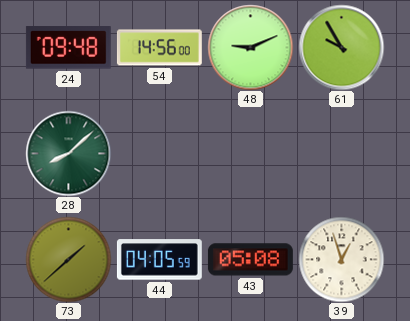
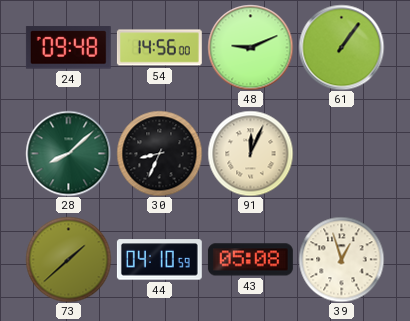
61: 9:55 -> 1:06 (341, 47)
30: none -> 8:34 (159, 153)
91: none -> 12:04 (250, 153)
44: 04:05 -> 04:10 (159, 260)
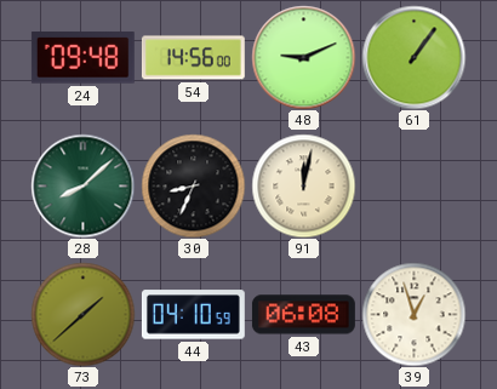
91: 12:04 -> 12:02 (303, 185)
43: 05:08 -> 06:08 (303, 315)
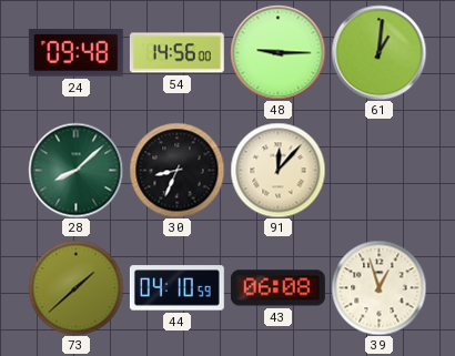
48: 9:11 -> 9:15 (277, 52)
61: 1:06 -> 1:01 (378, 52)
91: 12:02 -> 12:07 (277, 170)
